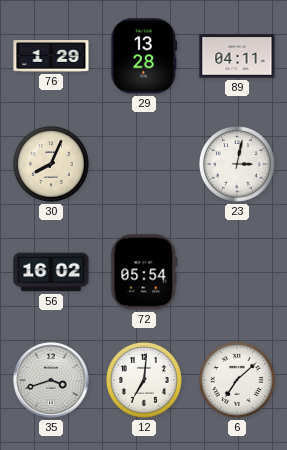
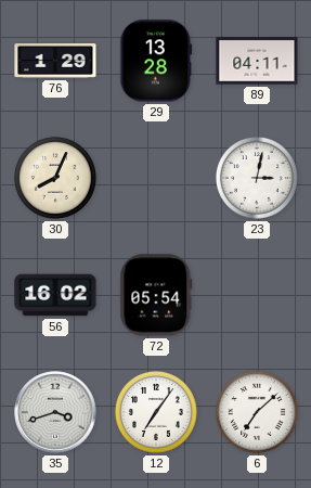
12: 7:01 -> 7:06 (156, 412)
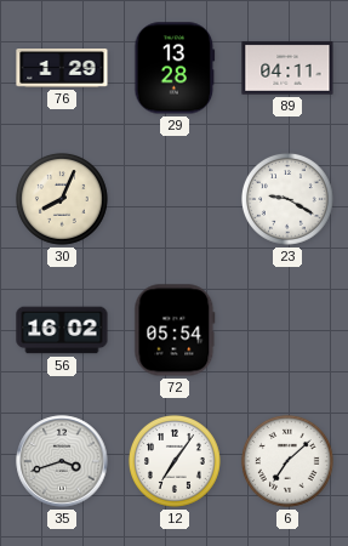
23: 3:02 -> 9:20 (287, 199)
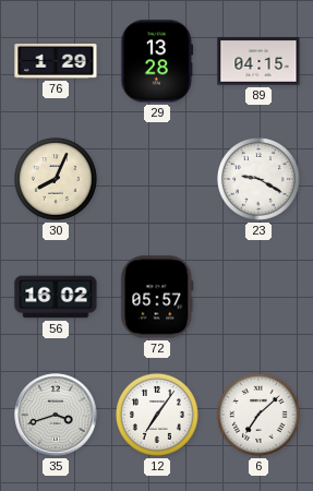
89: 04:11 -> 04:15 (258, 61)
72: 05:54 -> 05:57 (157, 297)
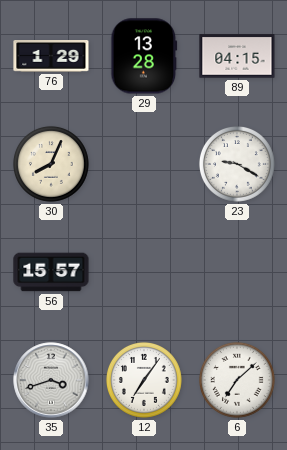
56: 16:02 -> 15:57 (51, 272)
72: 05:57 -> none (157, 297)
